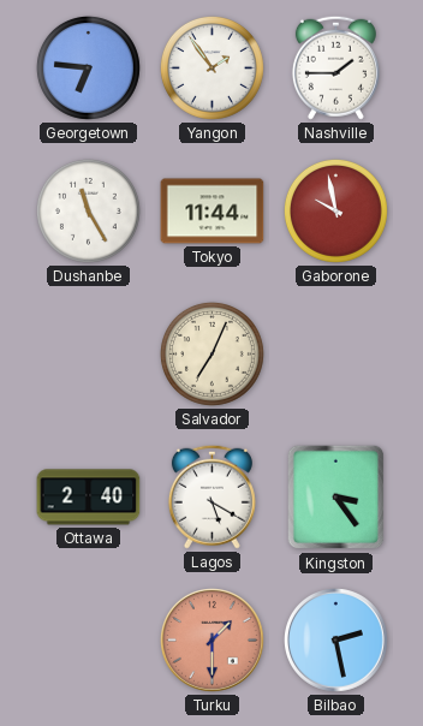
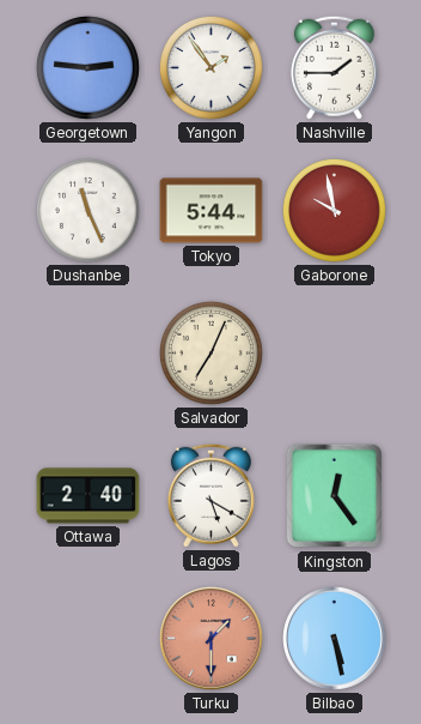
Georgetown: 6:46 -> 2:46 (87, 67)
Dushanbe: 11:25 -> 11:26 (87, 210)
Tokyo: 11:44 -> 5:44 (212, 211)
Kingston: 3:24 -> 12:24 (335, 496)
Bilbao: 2:28 -> 5:28 (335, 639)
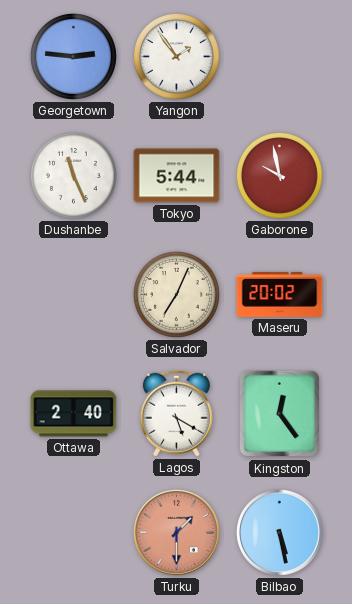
Nashville: 1:45 -> none (334, 67)
Maseru: none -> 20:02 (280, 294)
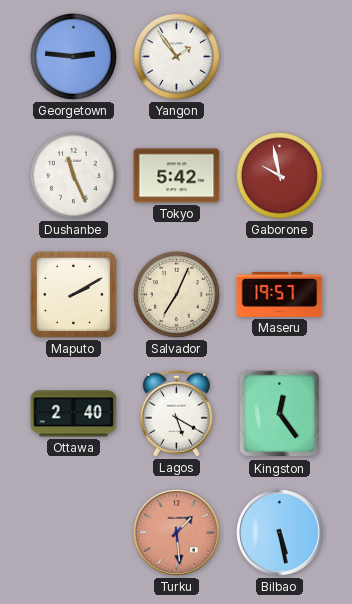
Tokyo: 5:44 -> 5:42 (177, 176)
Maputo: none -> 2:10 (73, 294)
Maseru: 20:02 -> 19:57 (280, 294)
Turku: 1:30 -> 1:29 (177, 533)
